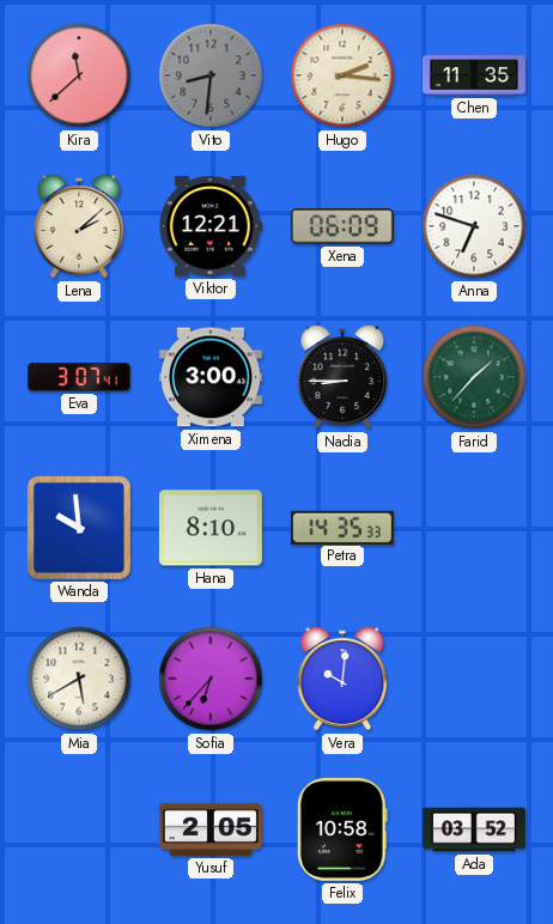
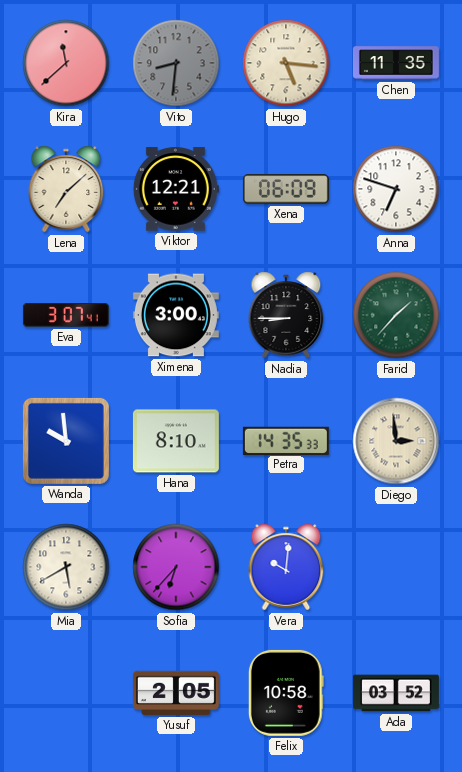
Hugo: 2:16 -> 5:16 (286, 63)
Lena: 2:08 -> 7:08 (66, 189)
Diego: none -> 2:59 (396, 441)
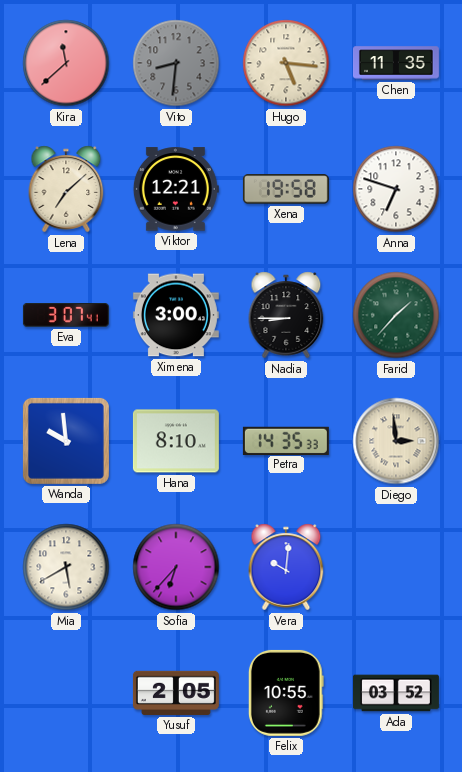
Xena: 06:09 -> 19:58 (286, 189)
Felix: 10:58 -> 10:55 (286, 693)
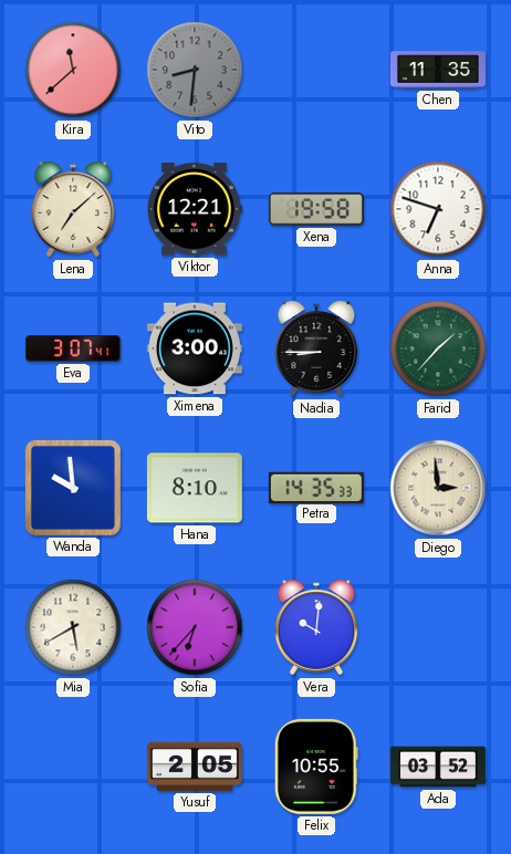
Hugo: 5:16 -> none (286, 63)
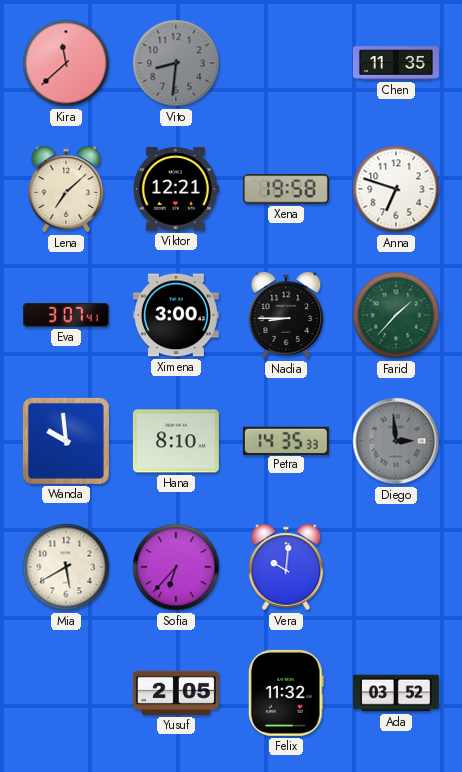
Diego dial: cream -> grey (396, 441)
Felix: 10:55 -> 11:32 (286, 693)
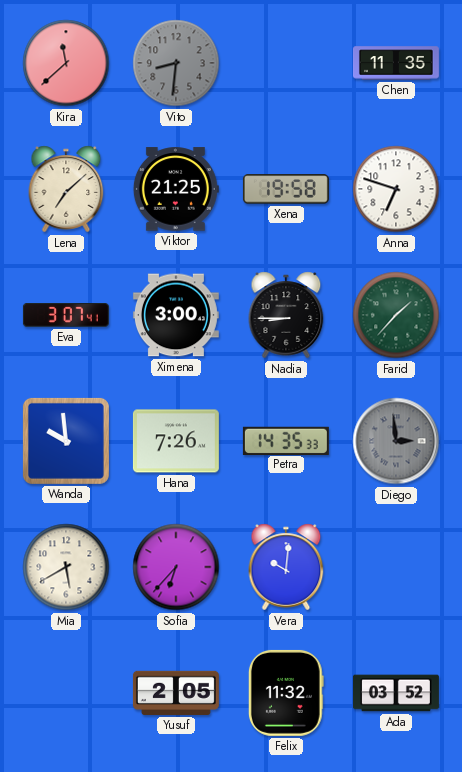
Viktor: 12:21 -> 21:25 (176, 189)
Hana: 8:10 -> 7:26 (176, 441)
